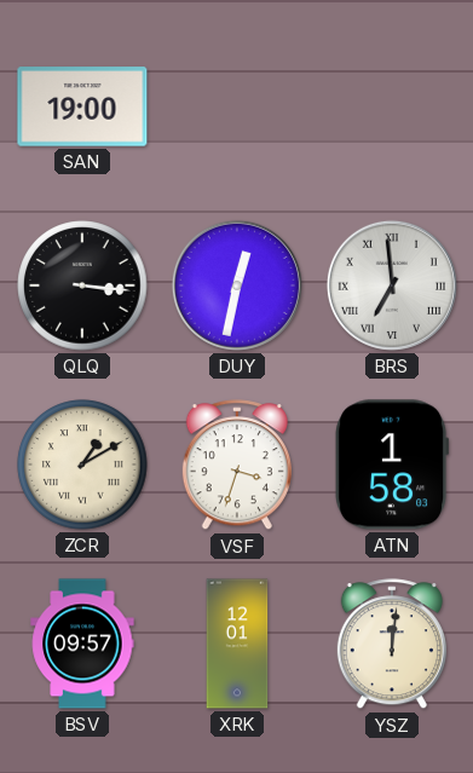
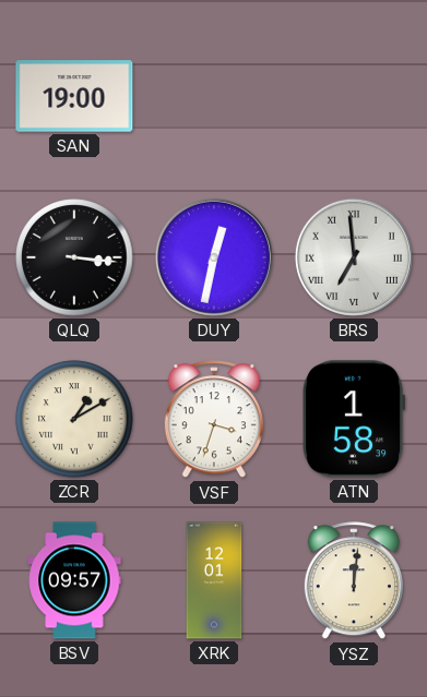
ATN: 1:58:03 -> 1:58:39 (354, 419)
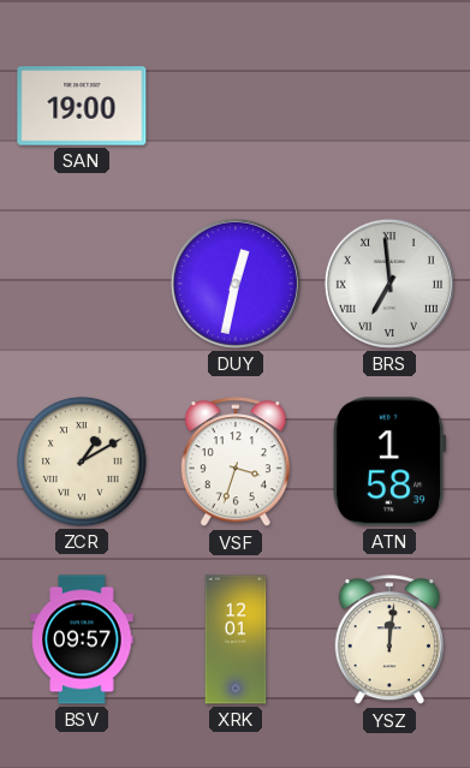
QLQ: 3:16 -> none (74, 257)
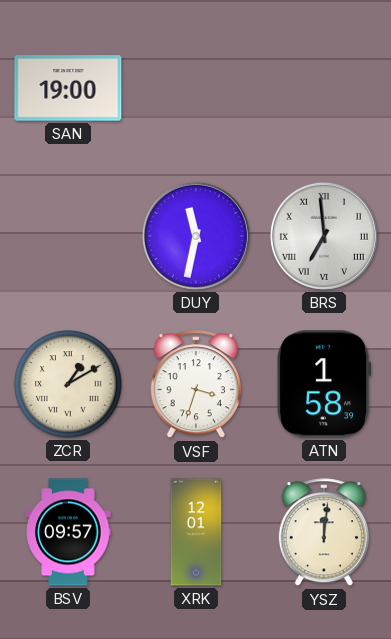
DUY: 12:32 -> 11:32 (196, 236)
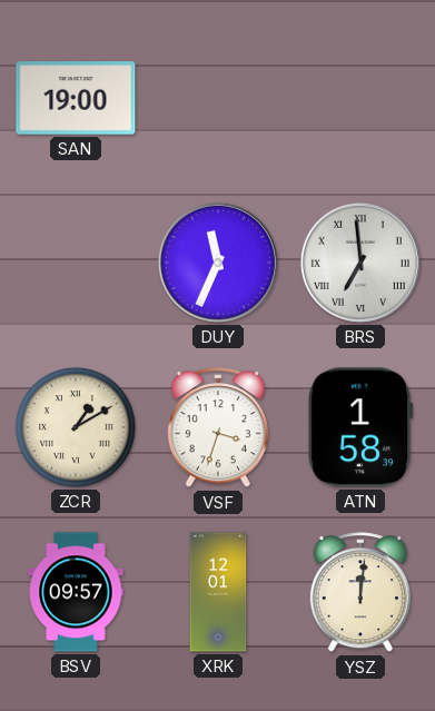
DUY: 11:32 -> 11:34 (218, 263)
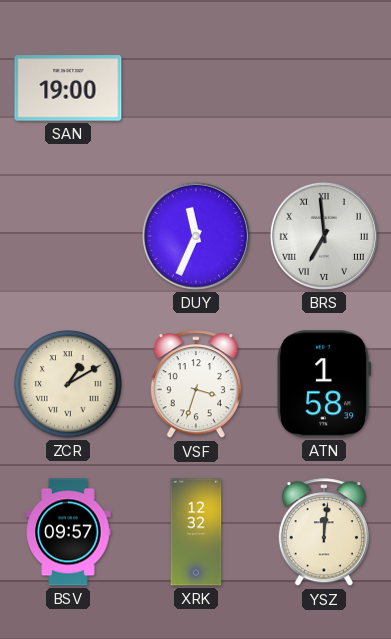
XRK: 12:01 -> 12:32 (196, 532)
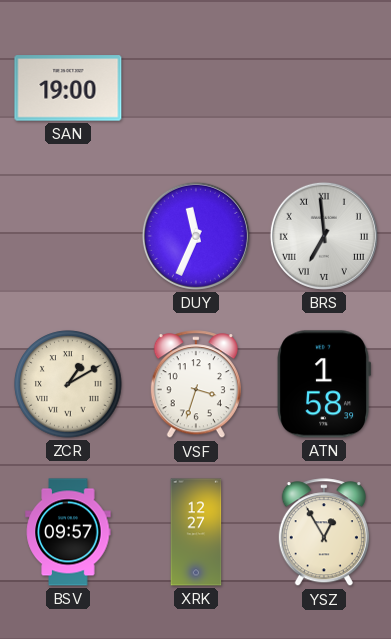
XRK: 12:32 -> 12:27 (196, 532)
YSZ: 12:01 -> 12:55 (324, 533)
